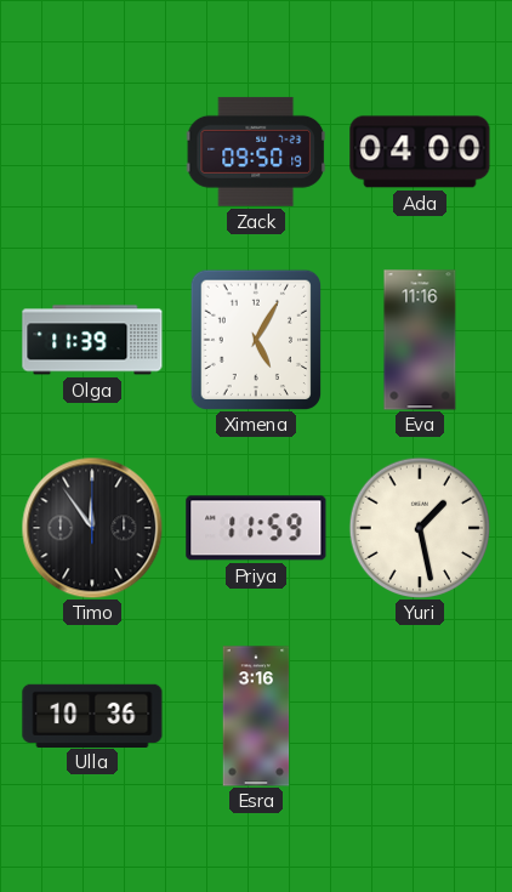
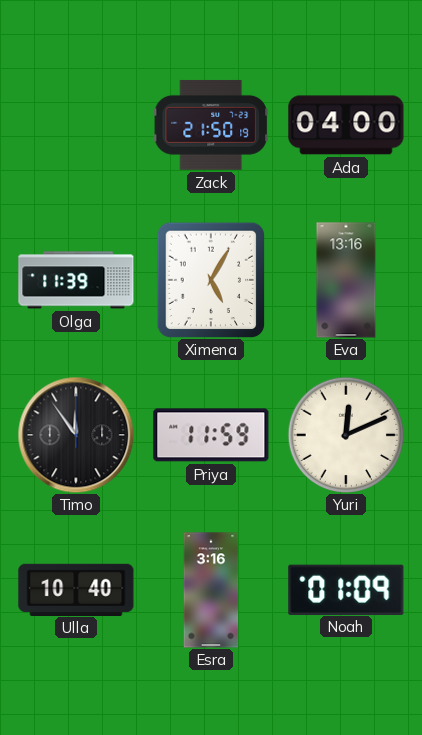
Zack: 09:50 -> 21:50 (210, 125)
Eva: 11:16 -> 13:16 (346, 280)
Yuri: 1:28 -> 12:11 (346, 435)
Ulla: 10:36 -> 10:40 (76, 589)
Noah: none -> 01:09 (346, 589)
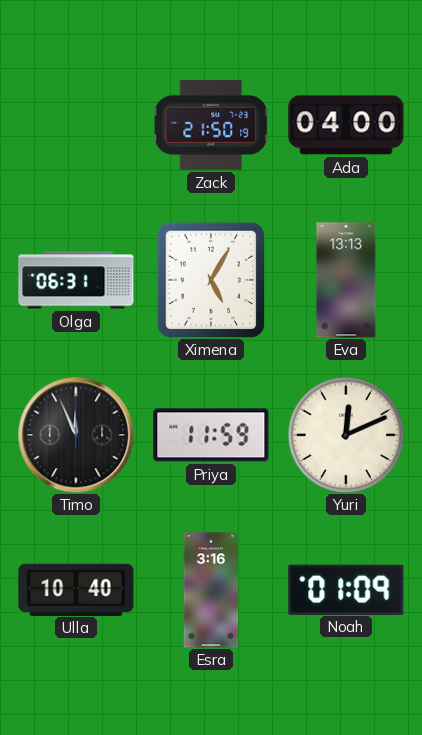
Olga: 11:39 -> 06:31 (76, 280)
Eva: 13:16 -> 13:13 (346, 280)
Timo: 11:54 -> 11:56 (76, 435)
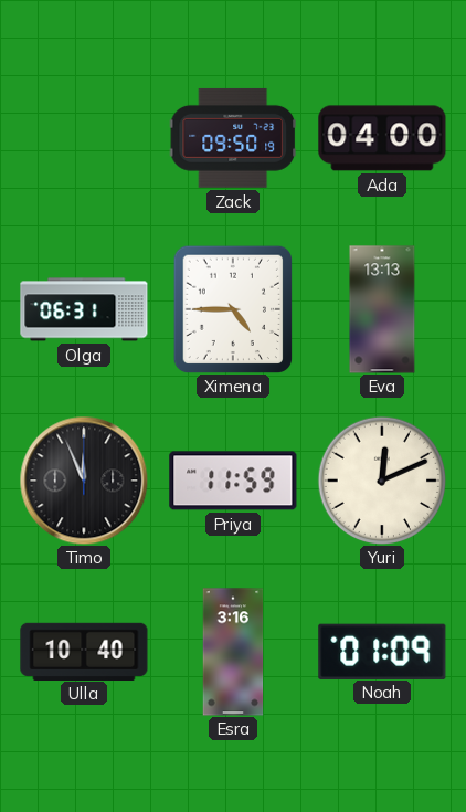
Zack: 21:50 -> 09:50 (232, 138)
Ximena: 5:05 -> 4:45 (233, 309)
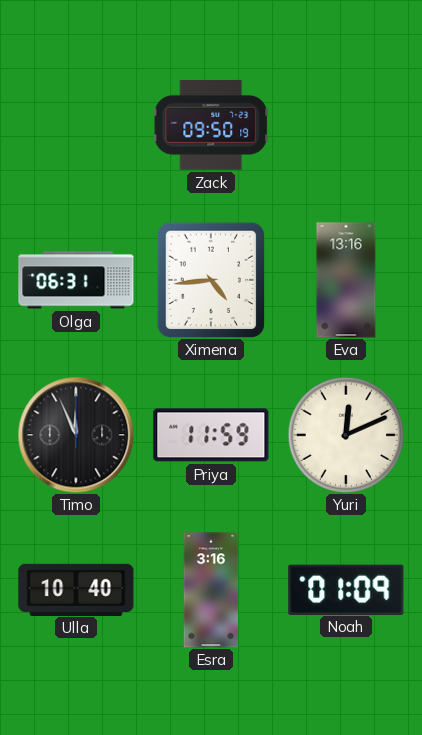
Ada: 04:00 -> none (382, 138)
Ximena: 4:45 -> 4:44 (211, 280)
Eva: 13:13 -> 13:16 (346, 280)
